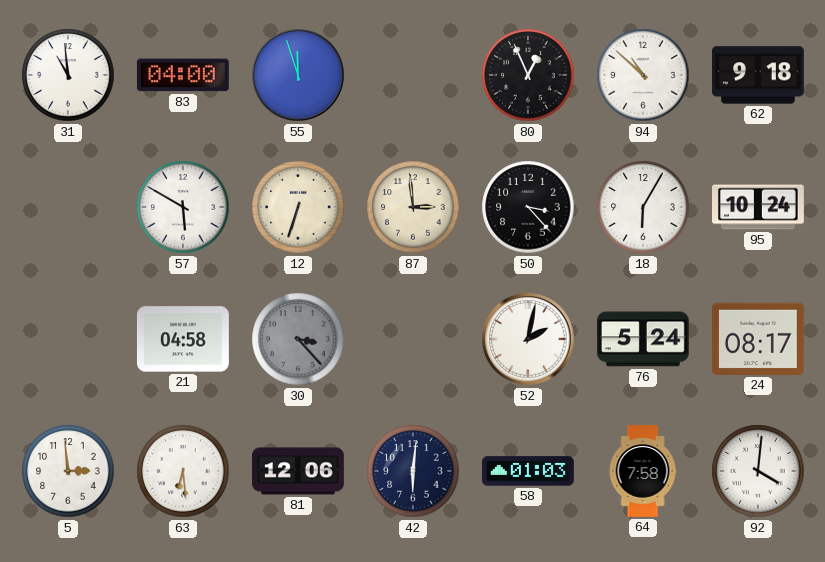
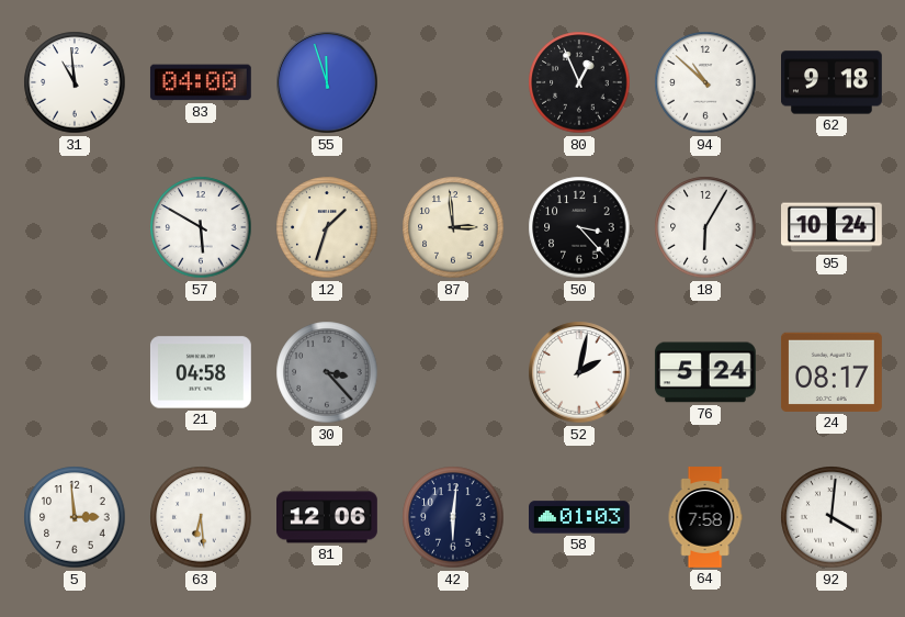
12: 6:33 -> 1:33 (327, 227)
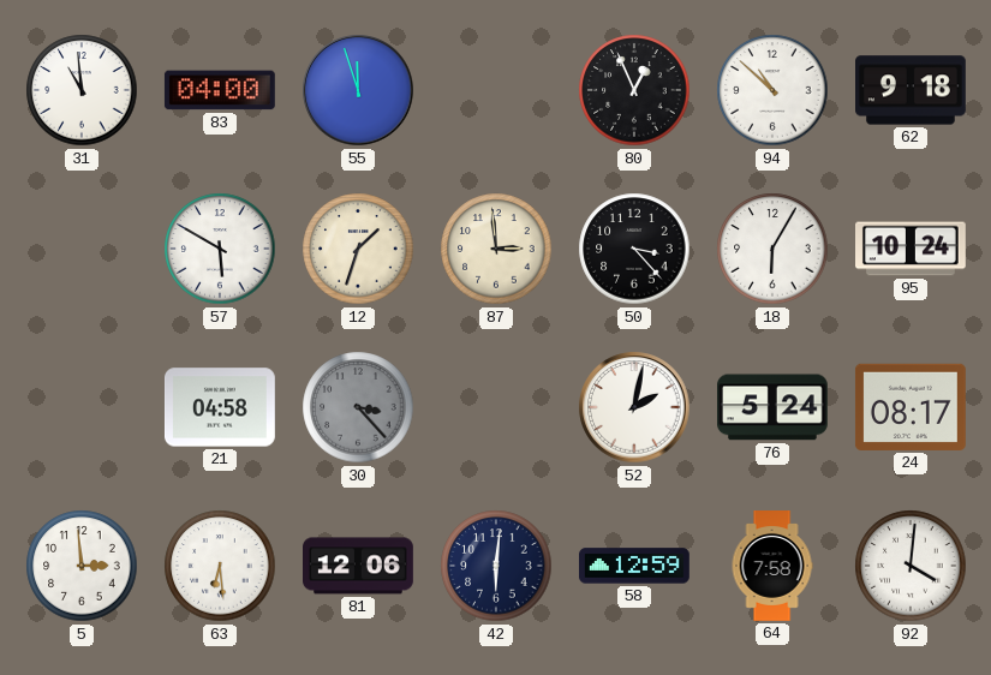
58: 01:03 -> 12:59 (635, 566)
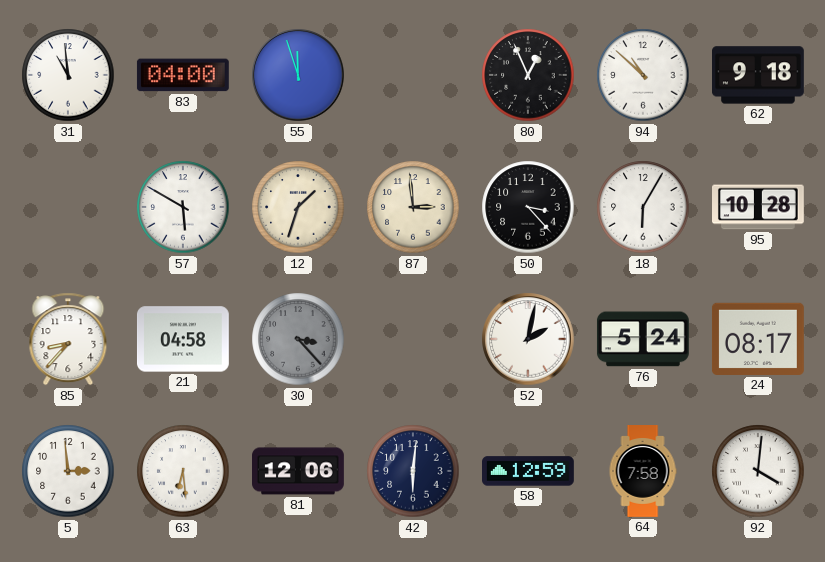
95: 10:24 -> 10:28 (759, 207)
85: none -> 8:37 (68, 339)
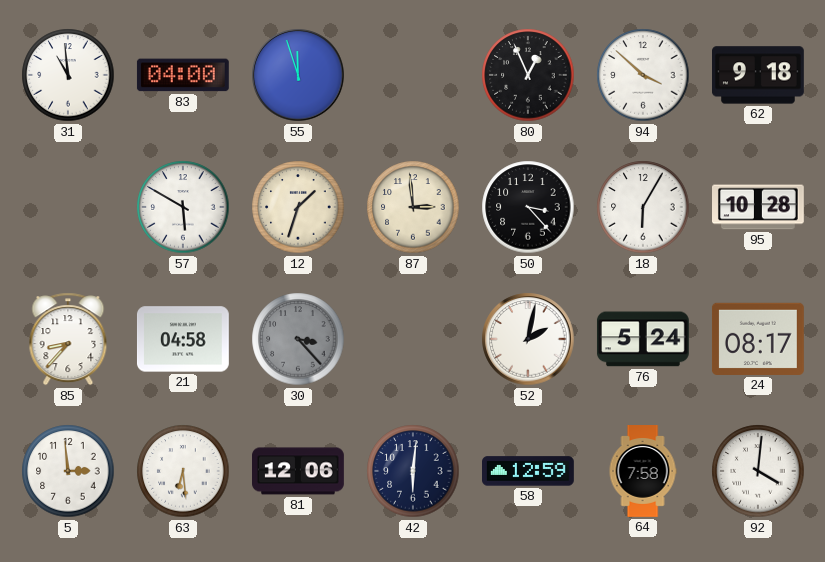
94: 10:52 -> 3:52 (643, 75)
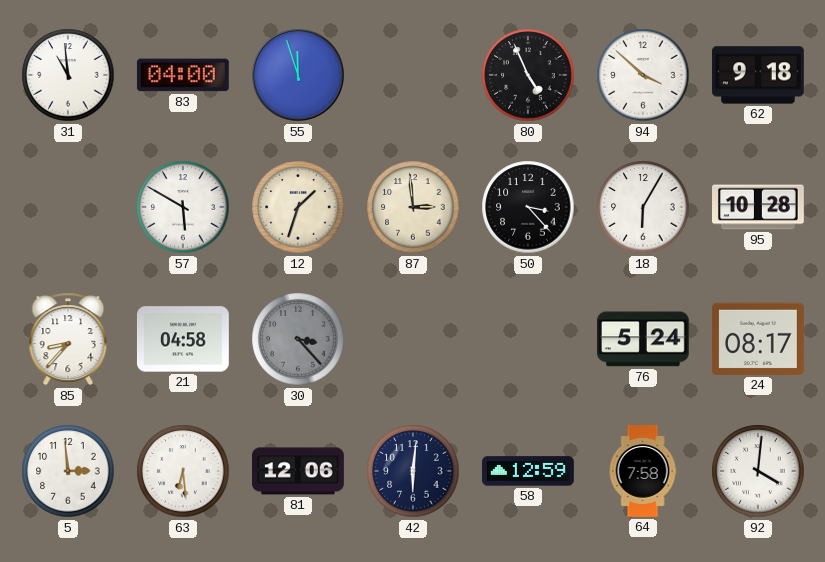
80: 12:56 -> 4:56 (528, 75)
52: 2:02 -> none (528, 339)
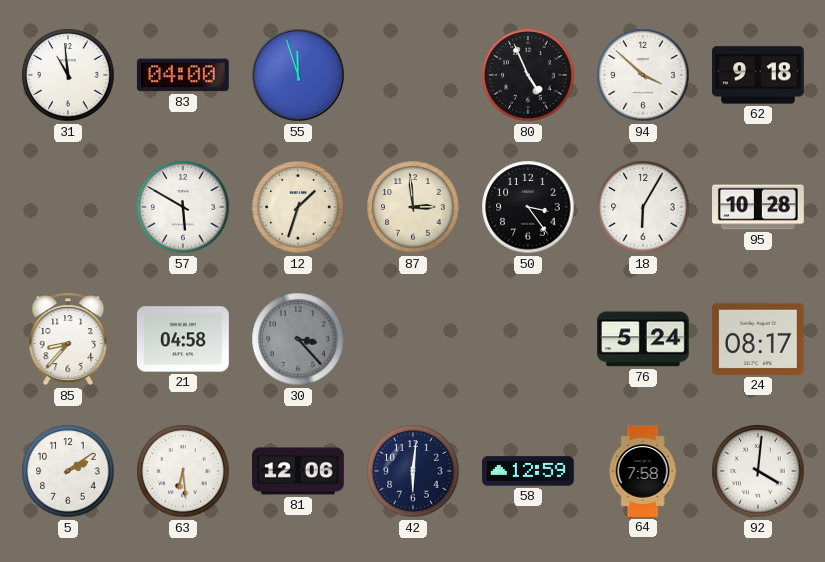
50: 3:23 -> 3:24 (528, 207)
5: 2:59 -> 2:09 (68, 471)
